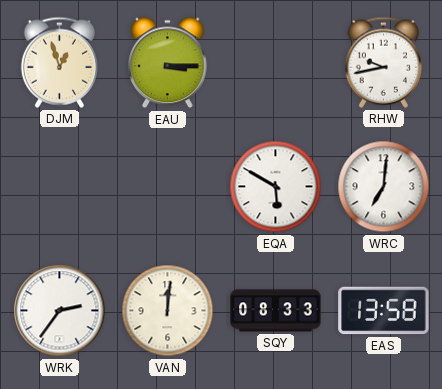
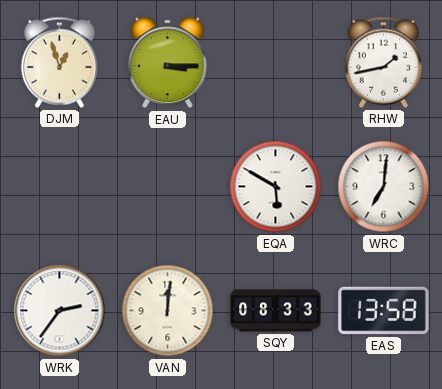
RHW: 9:43 -> 1:43 (383, 62)
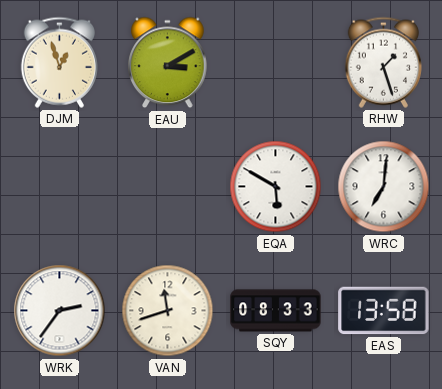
EAU: 3:15 -> 3:10 (168, 63)
RHW: 1:43 -> 1:27 (383, 62)
VAN: 12:01 -> 11:42 (168, 311)
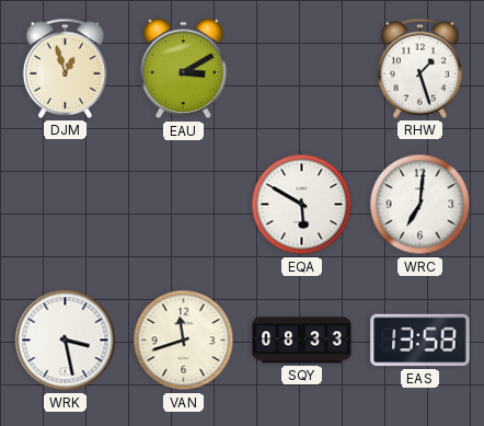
WRK: 2:36 -> 3:28 (66, 341)
